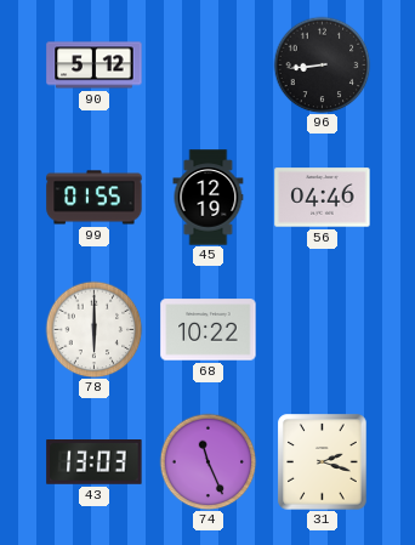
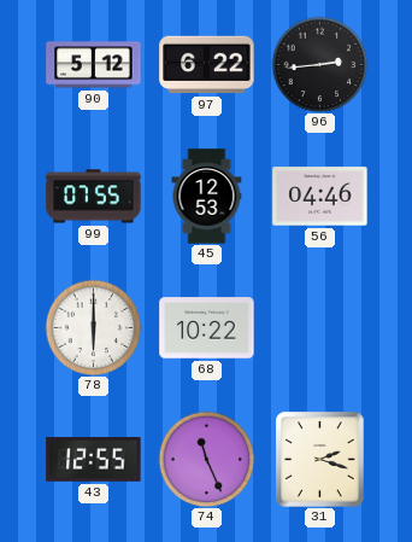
97: none -> 6:22 (207, 65)
96: 8:44 -> 2:44 (319, 64)
99: 01:55 -> 07:55 (94, 197)
45: 12:19 -> 12:53 (207, 197)
43: 13:03 -> 12:55 (94, 460)
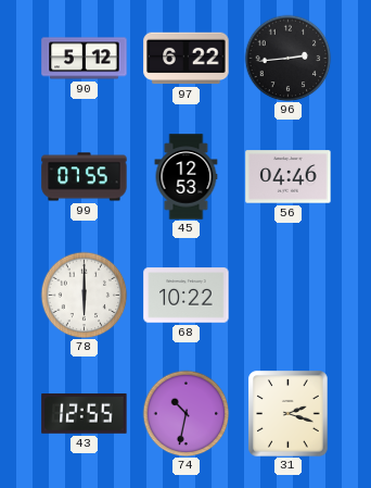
74: 11:26 -> 10:32 (185, 413)
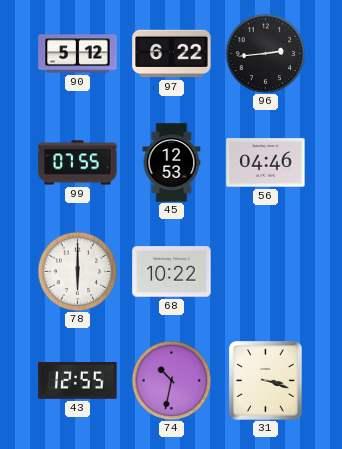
31: 2:18 -> 3:18 (266, 381)
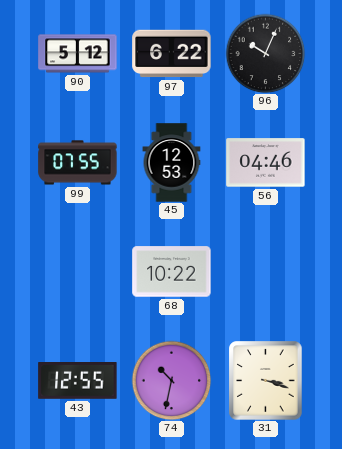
96: 2:44 -> 10:04 (265, 53)
78: 6:00 -> none (77, 271)
